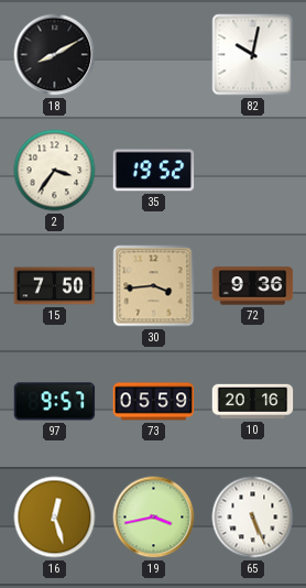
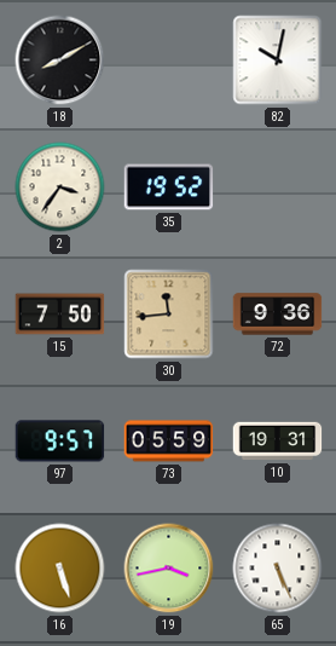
30: 3:44 -> 11:44 (169, 315)
10: 20:16 -> 19:31 (278, 442)
16: 12:27 -> 5:27 (60, 569)
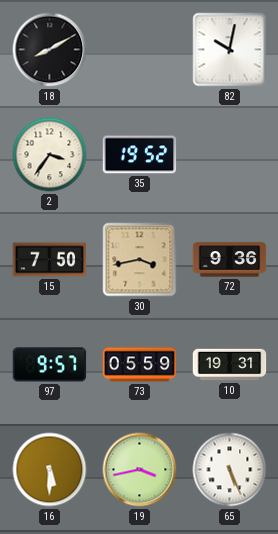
30: 11:44 -> 3:43 (140, 260)
16: 5:27 -> 5:30 (50, 470)
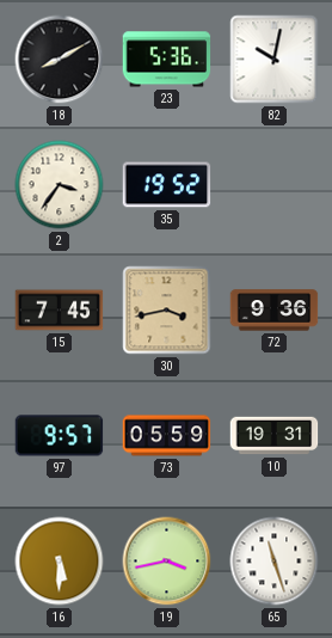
23: none -> 5:36 (167, 60)
15: 7:50 -> 7:45 (60, 311)
65: 5:26 -> 11:27 (275, 562)
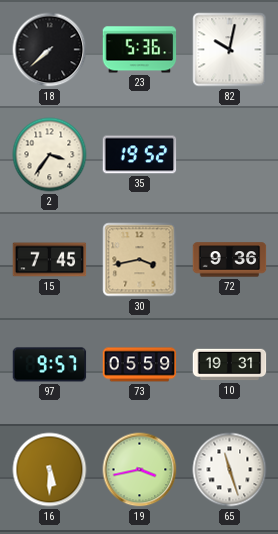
18: 8:10 -> 7:38 (50, 50)
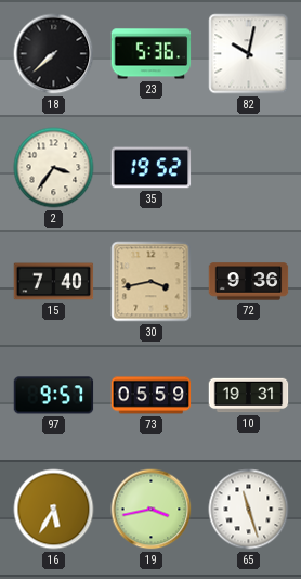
15: 7:45 -> 7:40 (54, 282)
16: 5:30 -> 5:35 (54, 510)
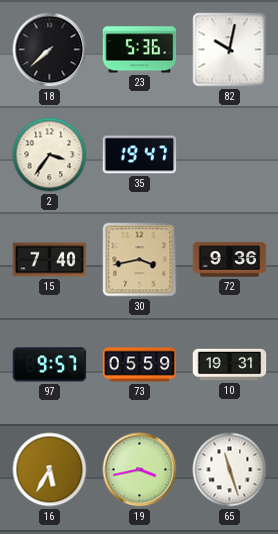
35: 19:52 -> 19:47 (140, 155)
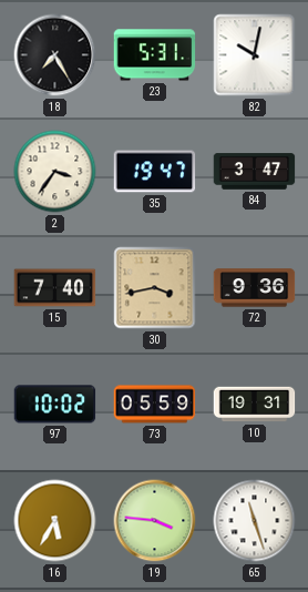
18: 7:38 -> 7:25 (55, 55)
23: 5:36 -> 5:31 (155, 55)
84: none -> 3:47 (255, 172)
97: 9:57 -> 10:02 (55, 405)
19: 3:43 -> 3:46 (155, 521)
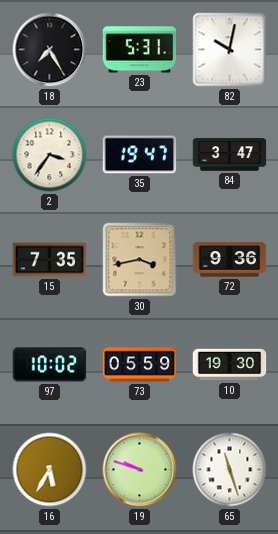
15: 7:40 -> 7:35 (50, 260)
10: 19:31 -> 19:30 (230, 365)
19: 3:46 -> 9:48 (140, 470)
